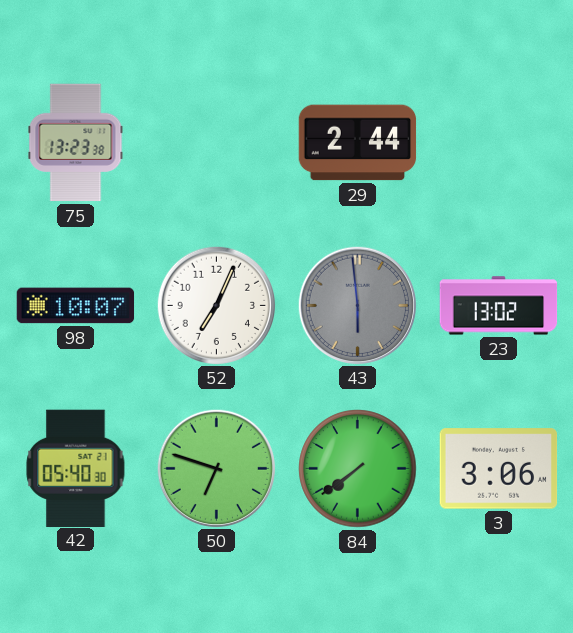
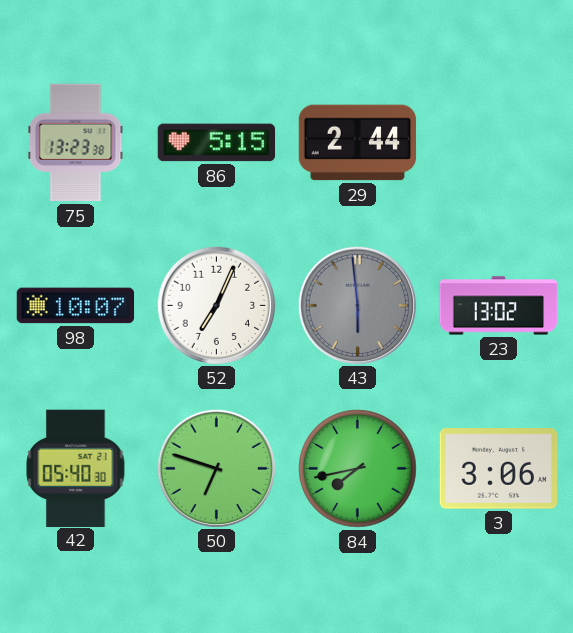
86: none -> 5:15 (217, 143)
84: 7:39 -> 7:43 (358, 469)
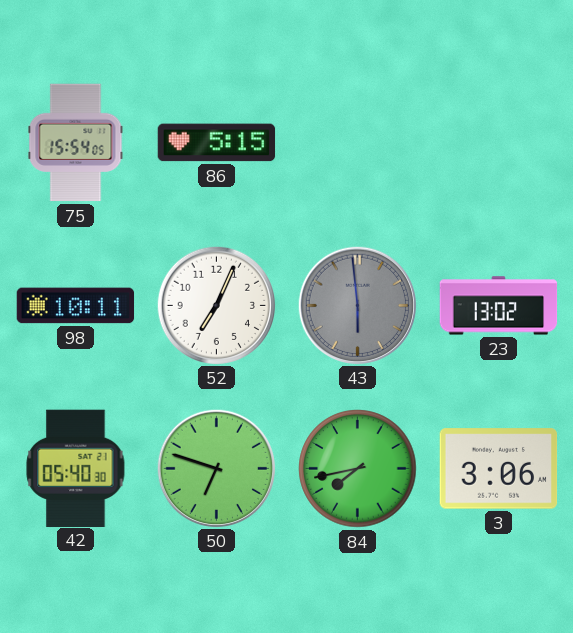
75: 13:23 -> 15:54 (76, 143)
29: 2:44 -> none (358, 143)
98: 10:07 -> 10:11 (76, 306)
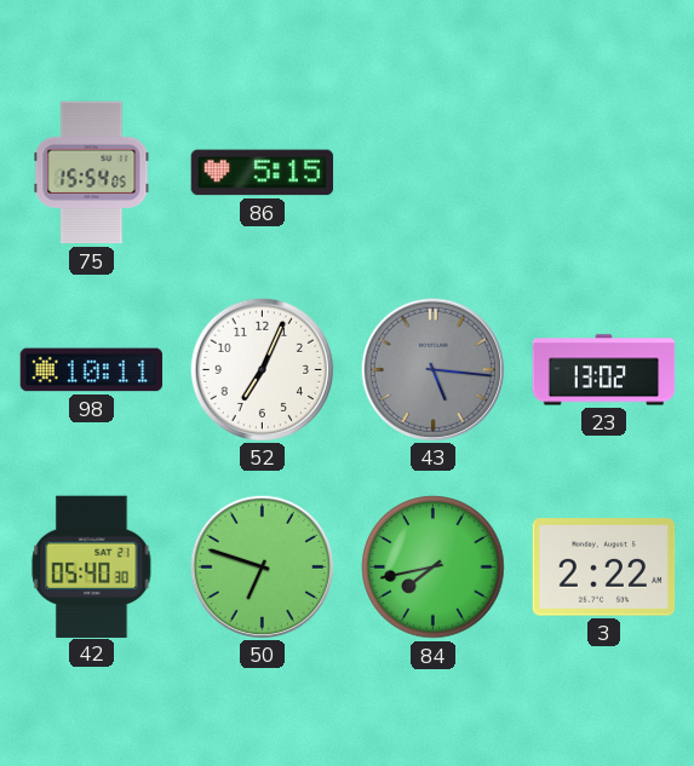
43: 5:59 -> 5:16 (432, 369)
3: 3:06 -> 2:22 (604, 568)
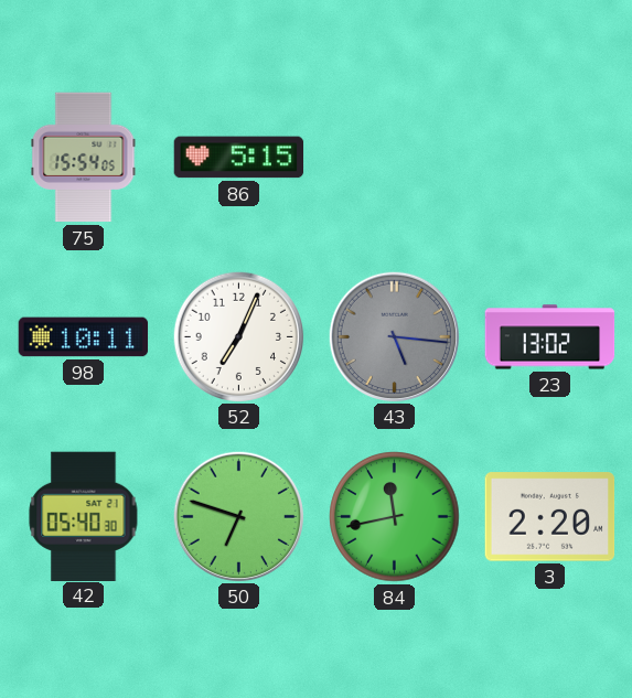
84: 7:43 -> 11:43 (395, 517)
3: 2:22 -> 2:20 (550, 517)
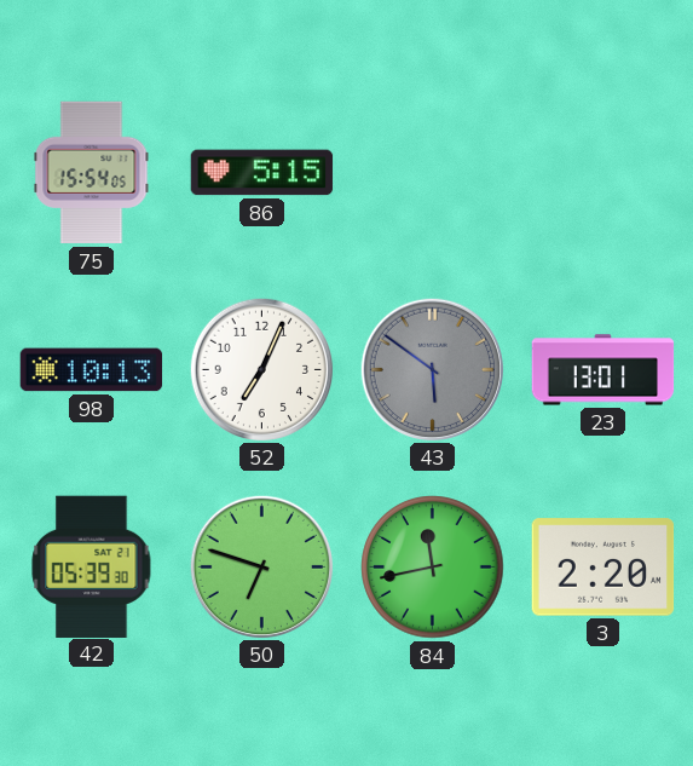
98: 10:11 -> 10:13 (92, 370)
43: 5:16 -> 5:51 (432, 369)
23: 13:02 -> 13:01 (604, 370)
42: 05:40 -> 05:39 (92, 566)
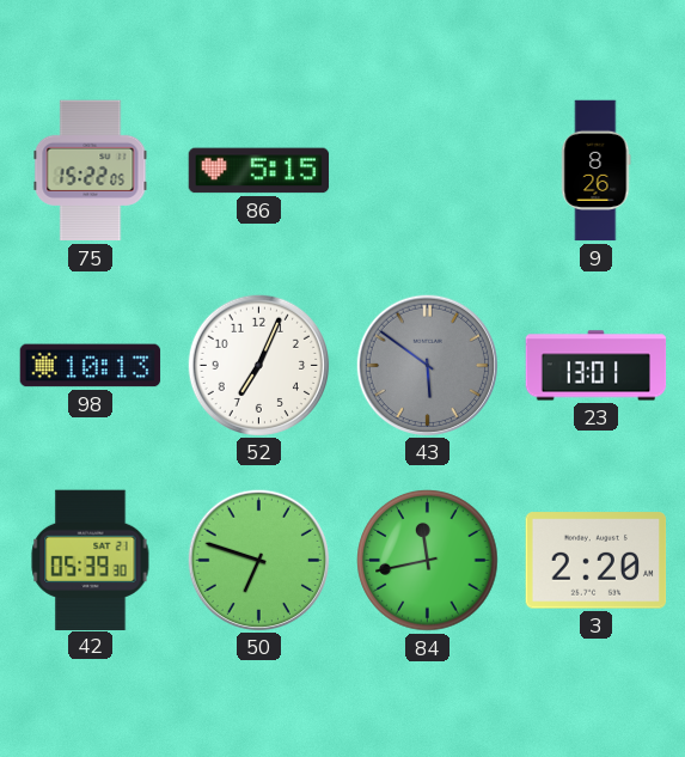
75: 15:54 -> 15:22 (91, 171)
9: none -> 8:26 (597, 171)
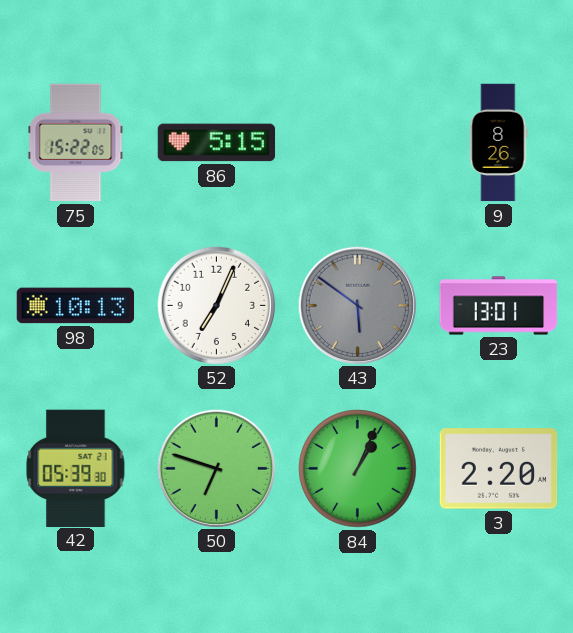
84: 11:43 -> 1:04 (358, 469)
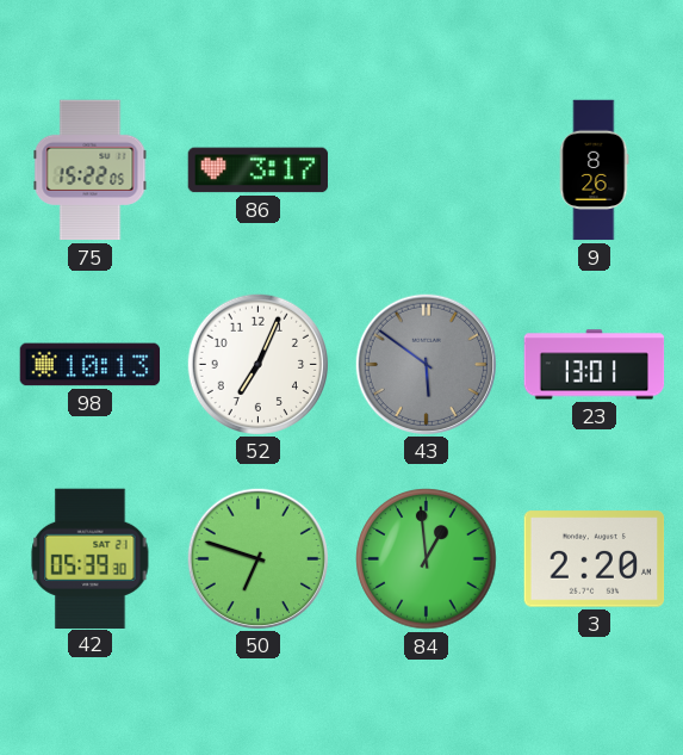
86: 5:15 -> 3:17 (259, 171)
84: 1:04 -> 12:59 (427, 559)
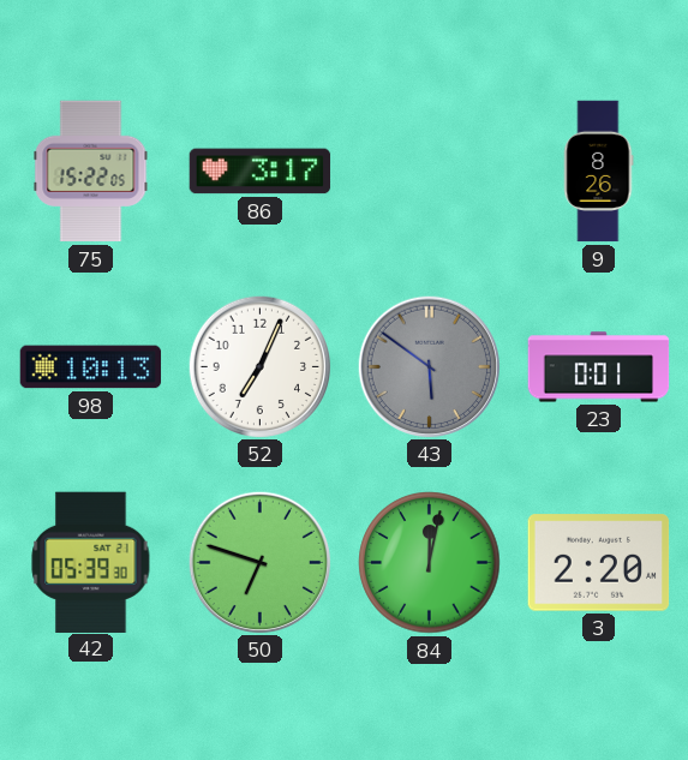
23: 13:01 -> 0:01 (599, 367)
84: 12:59 -> 12:02 (430, 563)
